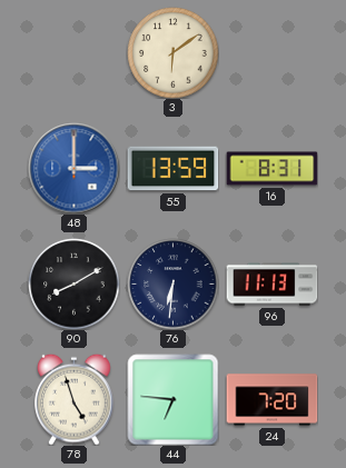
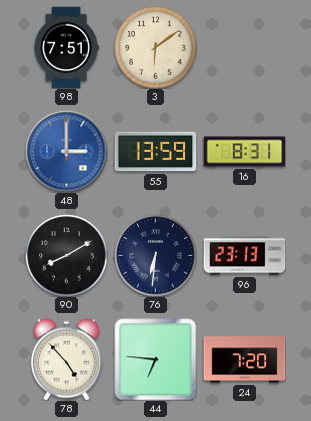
98: none -> 7:51 (66, 47)
96: 11:13 -> 23:13 (244, 256)
78: 4:57 -> 4:53 (67, 359)
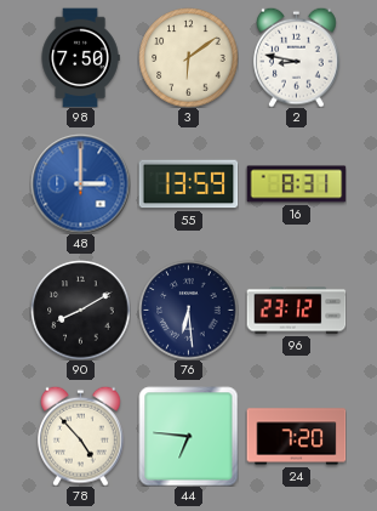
98: 7:51 -> 7:50 (80, 57)
2: none -> 8:47 (297, 57)
76: 6:31 -> 6:29 (188, 310)
96: 23:13 -> 23:12 (296, 311)
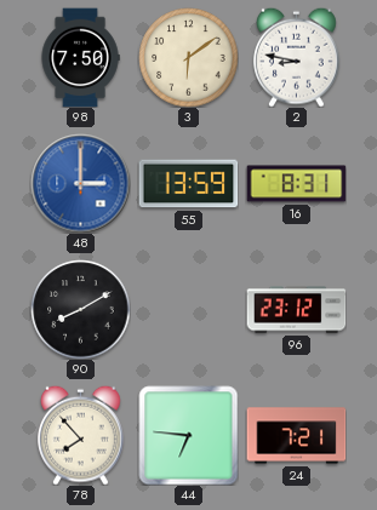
76: 6:29 -> none (188, 310)
78: 4:53 -> 7:53 (81, 435)
24: 7:20 -> 7:21 (296, 436)
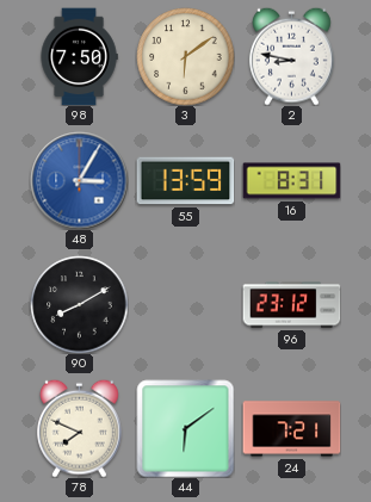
48: 3:00 -> 3:05 (79, 180)
78: 7:53 -> 7:49 (80, 428)
44: 6:46 -> 6:09 (185, 428)
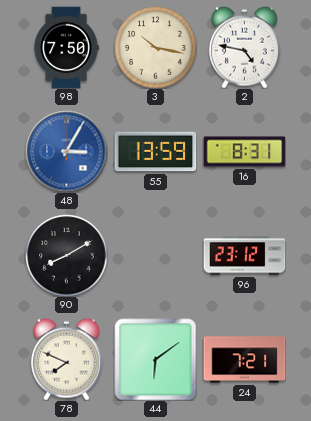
3: 6:09 -> 10:17 (155, 47)
2: 8:47 -> 4:47 (245, 47)
